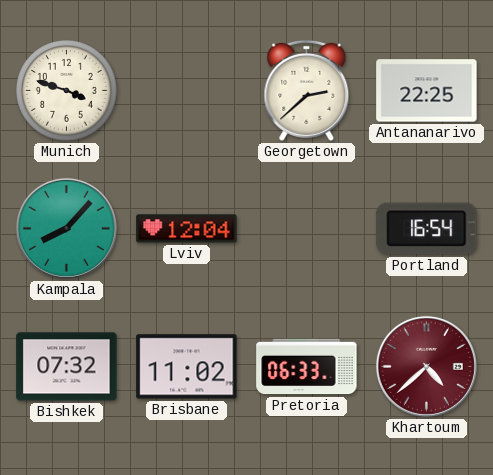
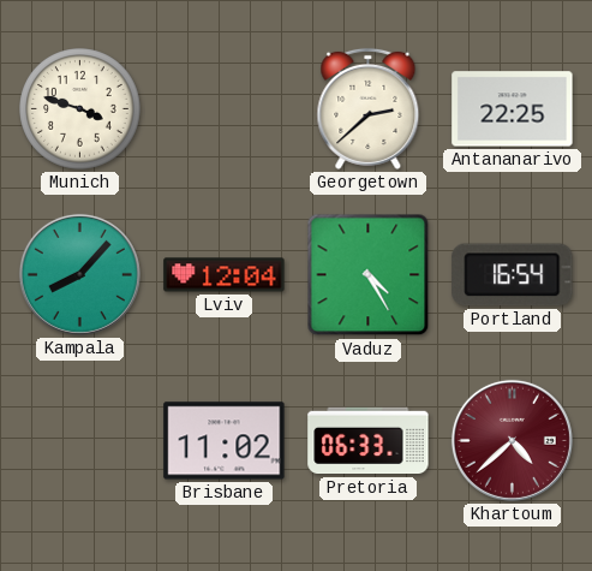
Vaduz: none -> 4:25 (369, 275)
Bishkek: 07:32 -> none (67, 367)
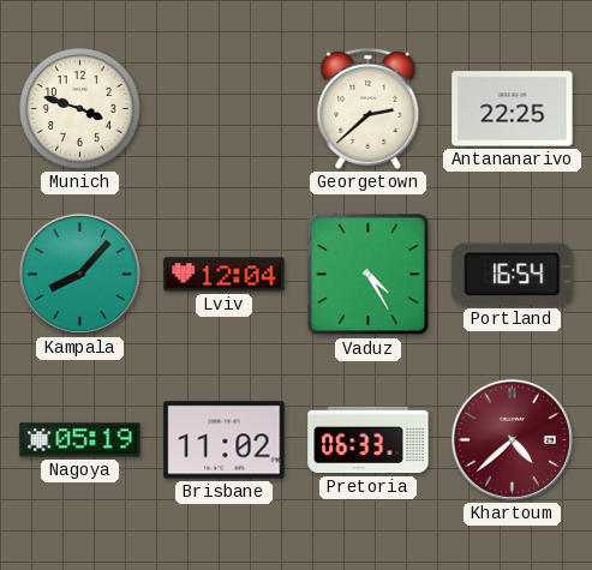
Nagoya: none -> 05:19 (80, 440)
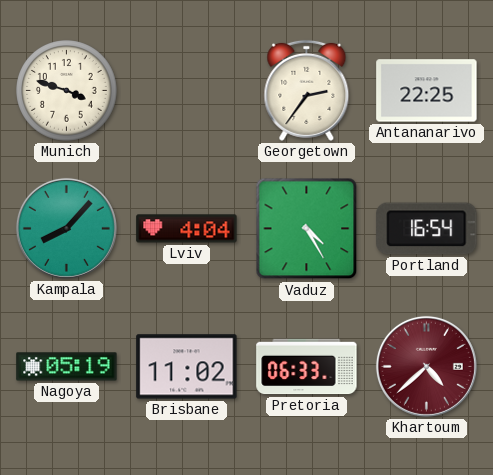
Georgetown: 2:38 -> 2:36 (307, 90)
Lviv: 12:04 -> 4:04 (187, 229)
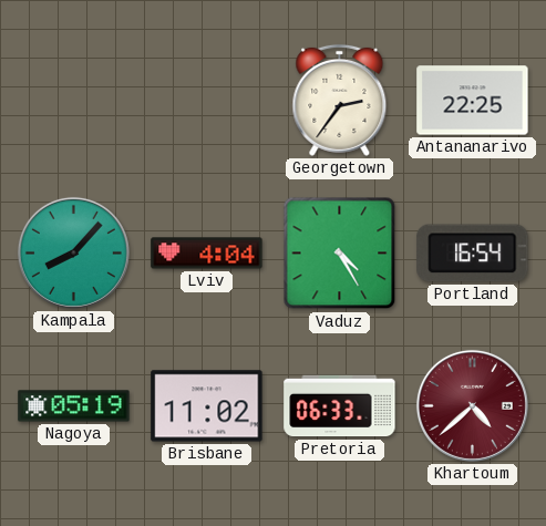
Munich: 3:48 -> none (67, 91)
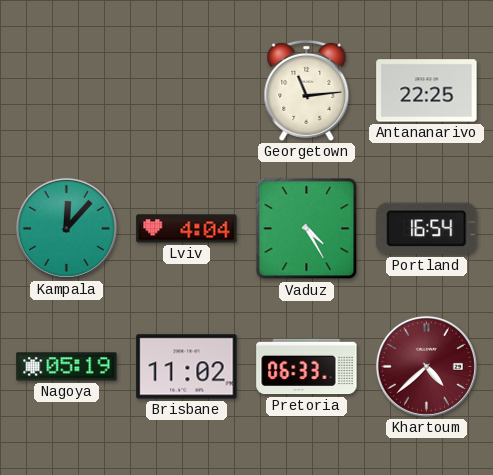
Georgetown: 2:36 -> 11:14 (307, 90)
Kampala: 8:07 -> 12:07 (66, 228)
